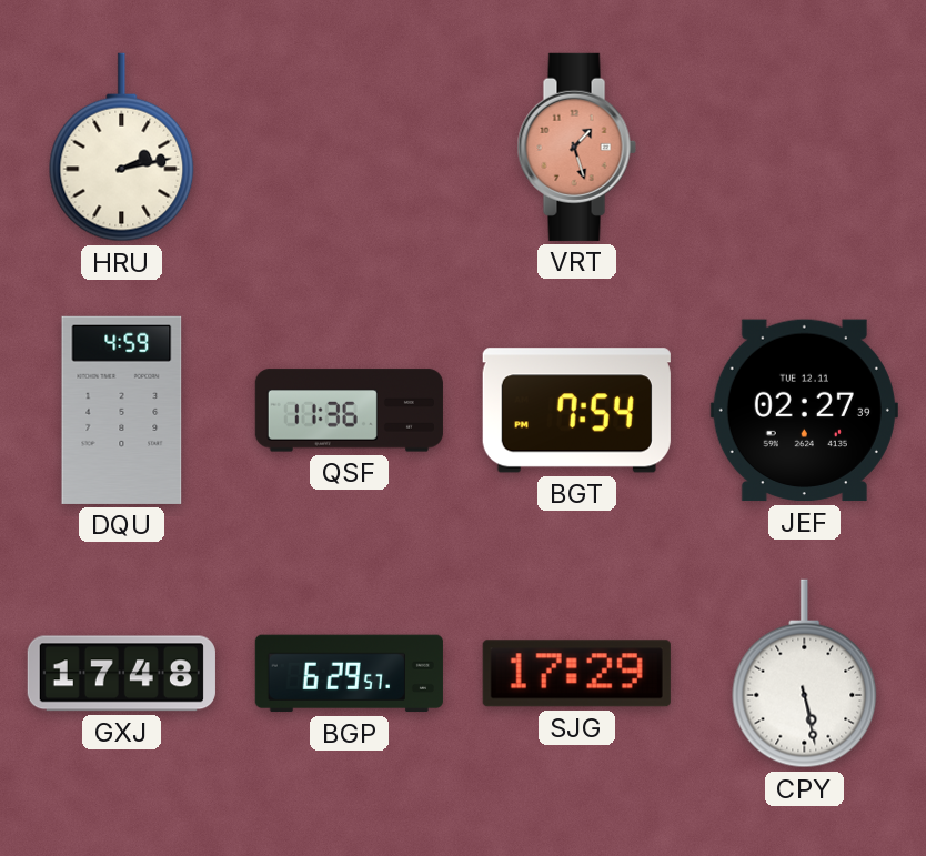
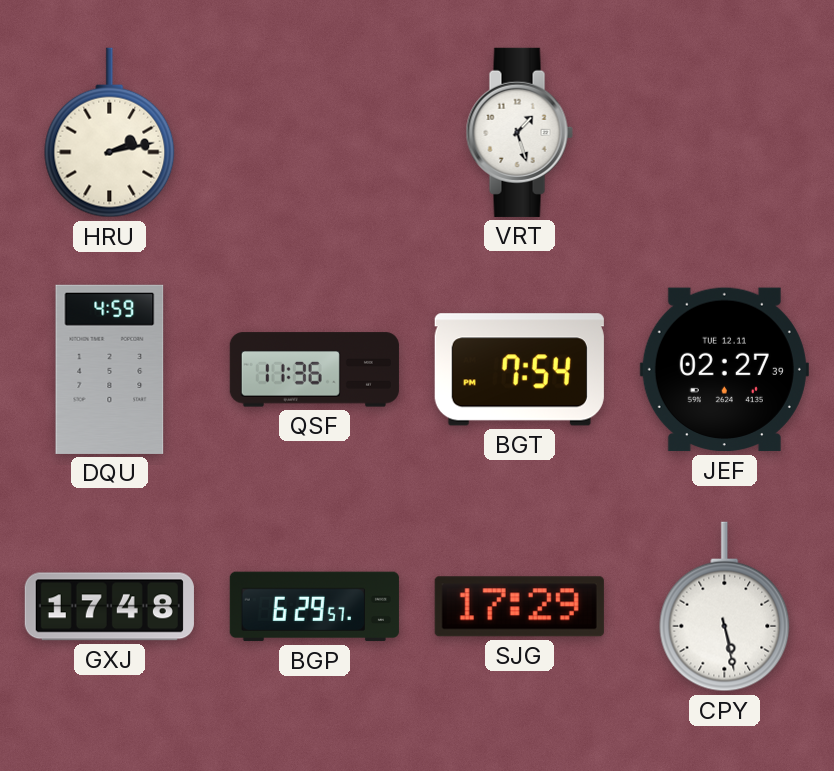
VRT dial: salmon -> white (519, 132)
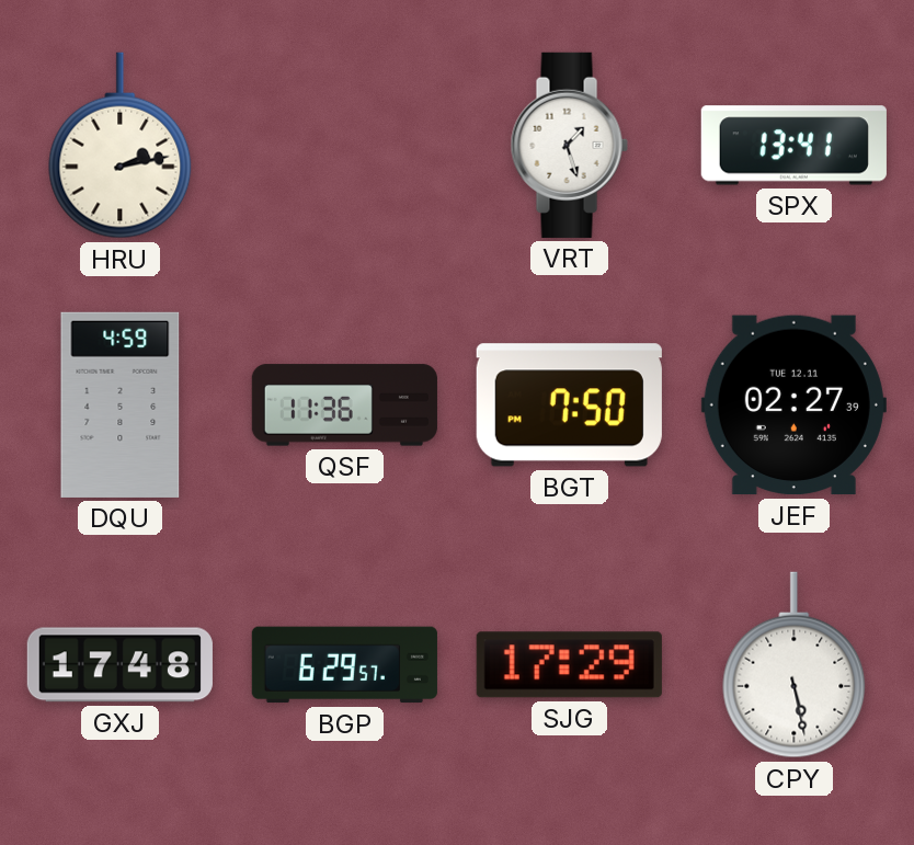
SPX: none -> 13:41 (793, 146)
BGT: 7:54 -> 7:50 (569, 406)
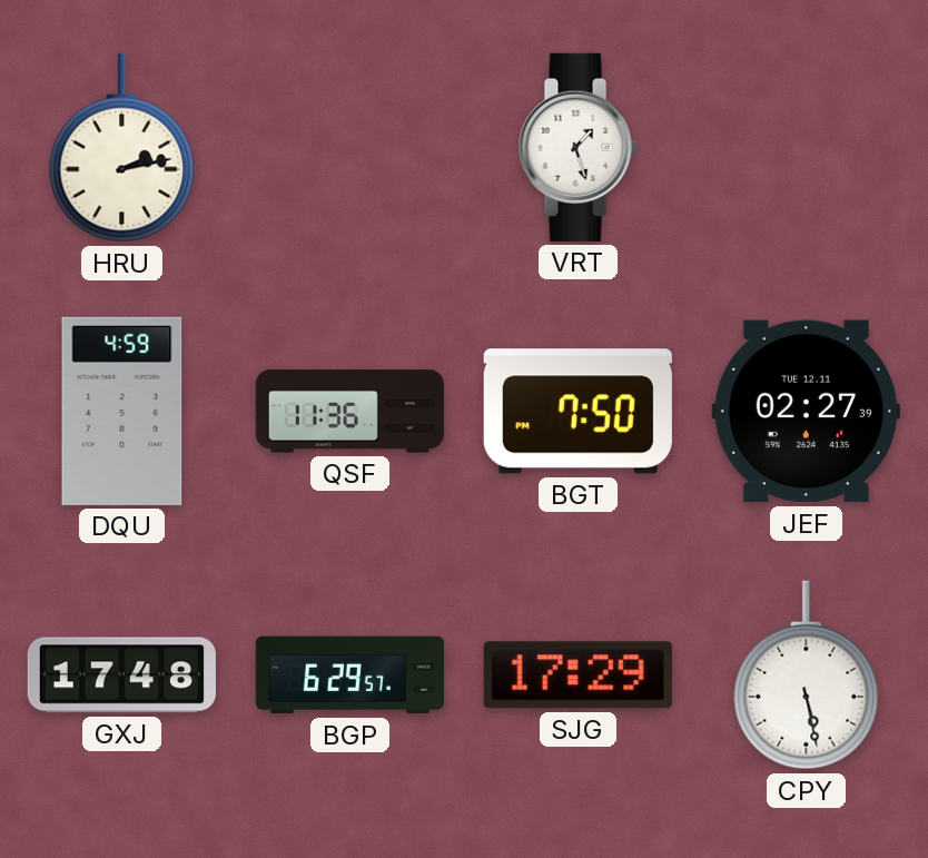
SPX: 13:41 -> none (793, 146)
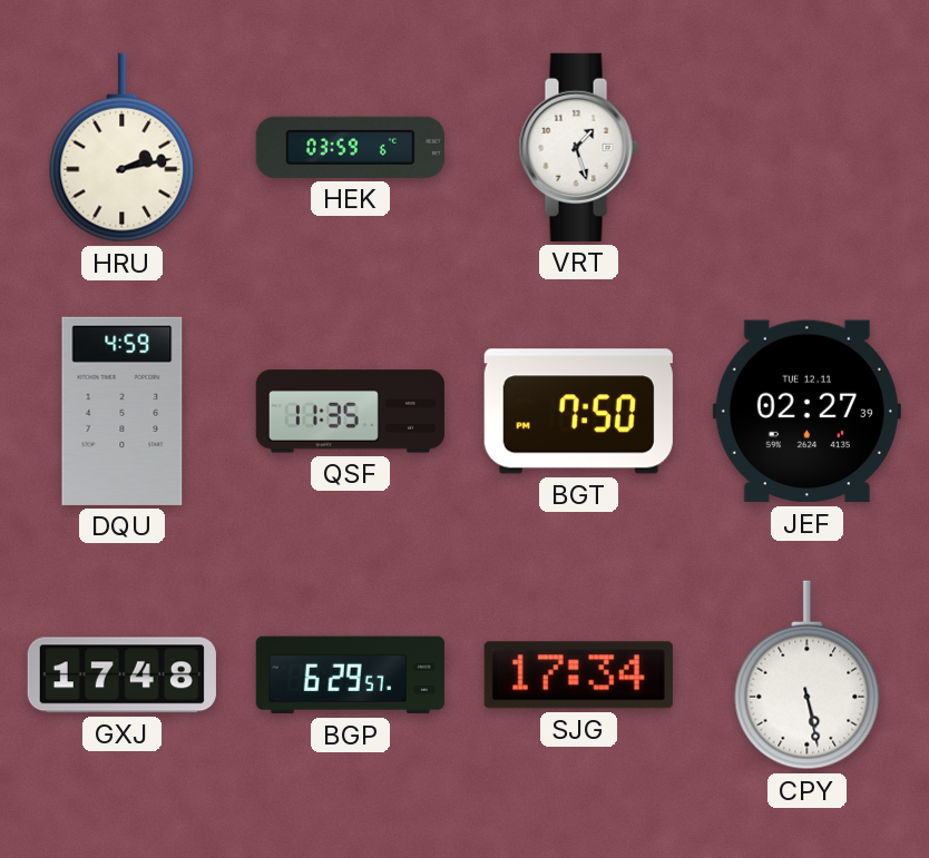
HEK: none -> 03:59 (350, 147)
QSF: 11:36 -> 11:35 (350, 412)
SJG: 17:29 -> 17:34 (578, 675)
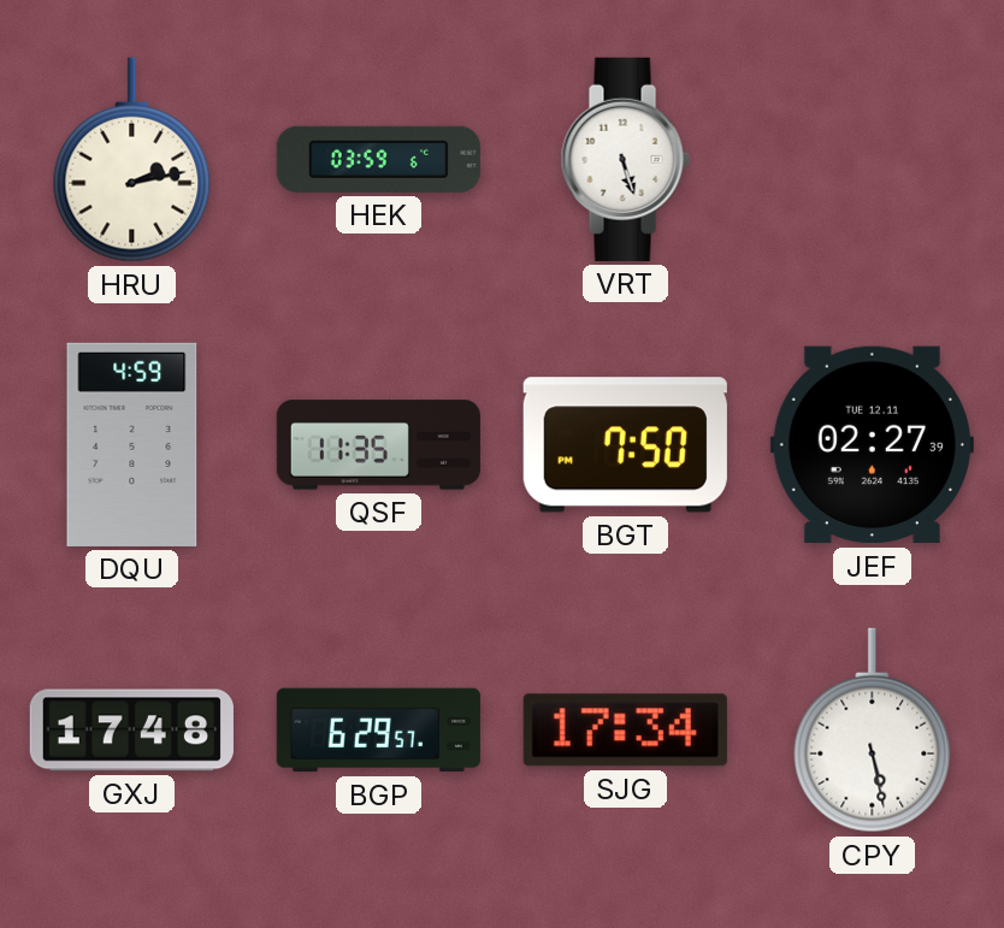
VRT: 1:27 -> 5:27 (625, 159)
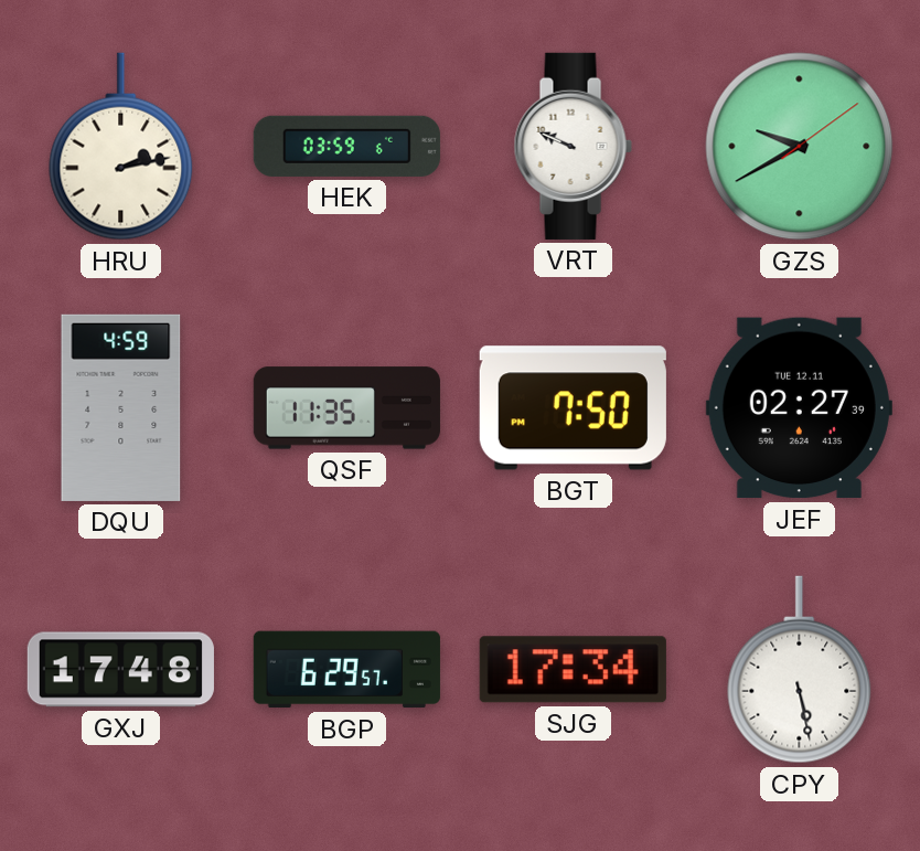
VRT: 5:27 -> 9:49 (573, 146)
GZS: none -> 9:40 (800, 147)
